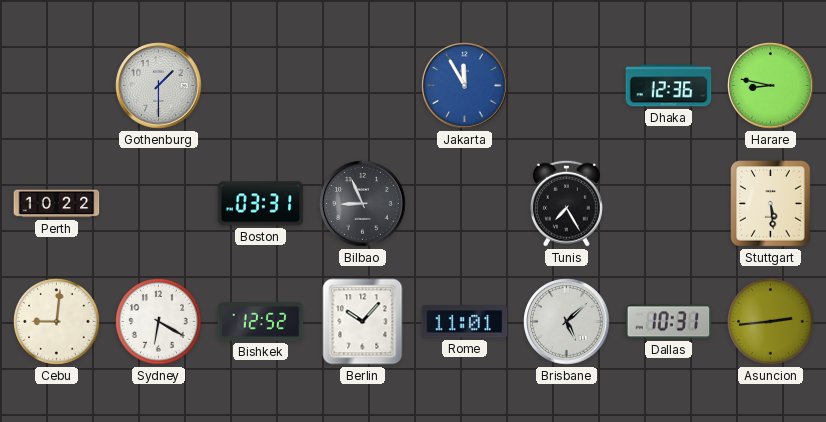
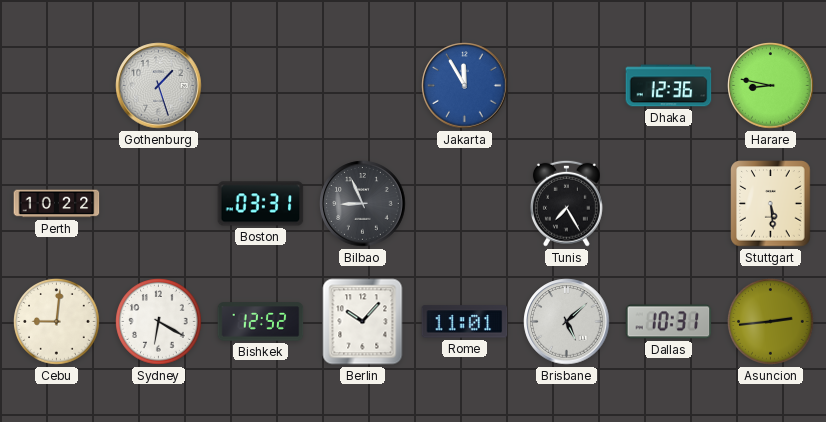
Gothenburg: 1:30 -> 1:27 (159, 86)
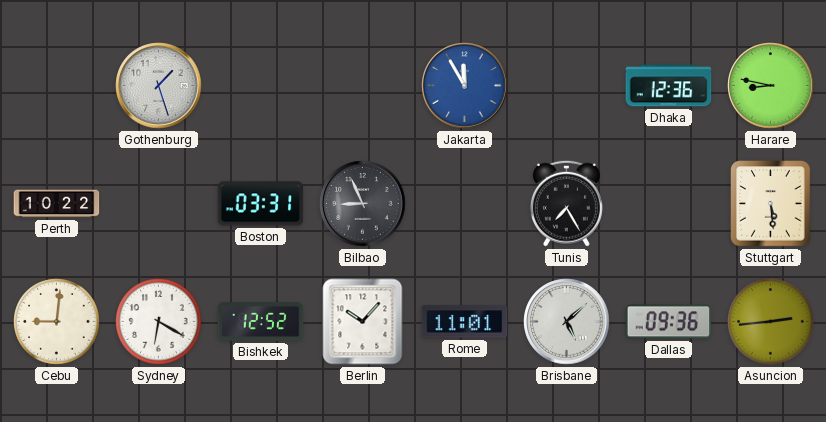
Dallas: 10:31 -> 09:36 (669, 322)
